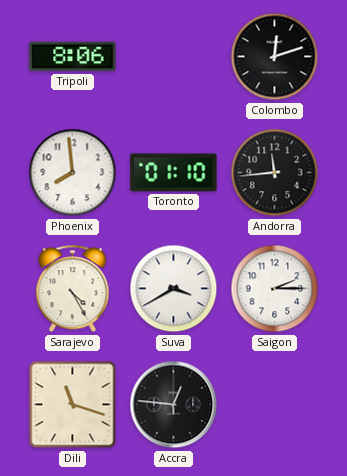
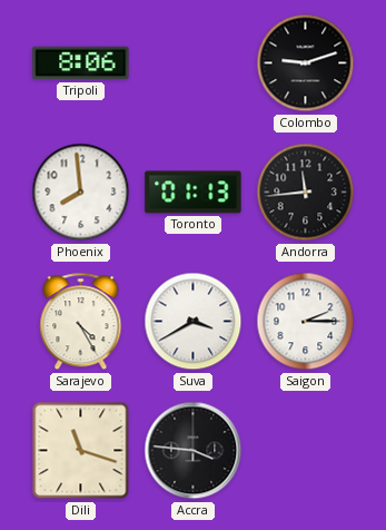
Colombo: 12:12 -> 9:12 (306, 63)
Toronto: 01:10 -> 01:13 (194, 193)
Accra: 12:46 -> 3:46 (194, 451)
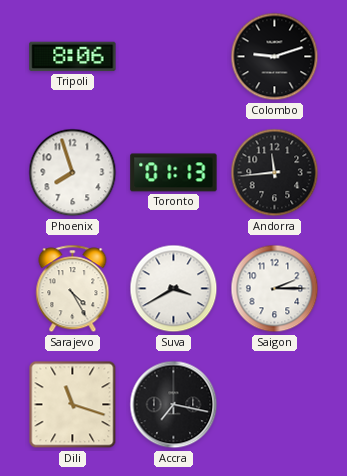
Phoenix: 7:59 -> 7:57 (73, 173)
Accra: 3:46 -> 7:17 (174, 405)
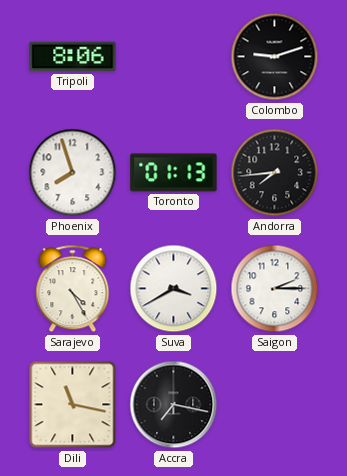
Andorra: 11:44 -> 7:44 (275, 173)
Dili: 11:18 -> 11:17 (73, 405)
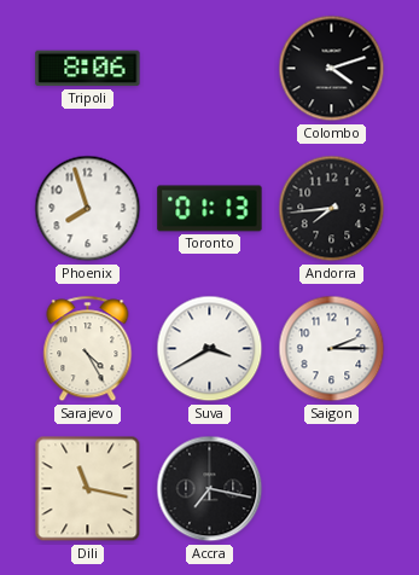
Colombo: 9:12 -> 4:12 (332, 69)
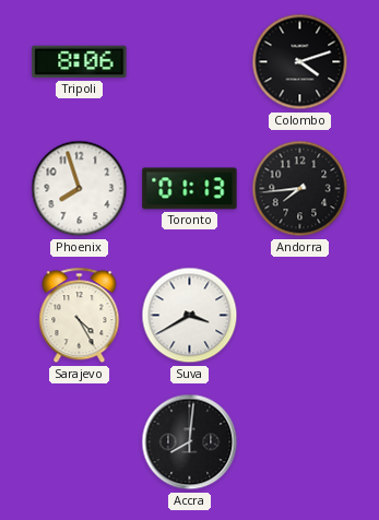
Saigon: 2:15 -> none (332, 349)
Dili: 11:17 -> none (88, 489)
Accra: 7:17 -> 8:01 (190, 442)
